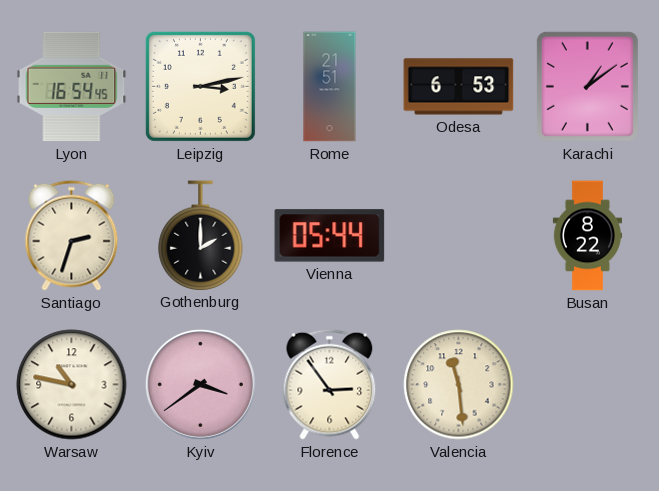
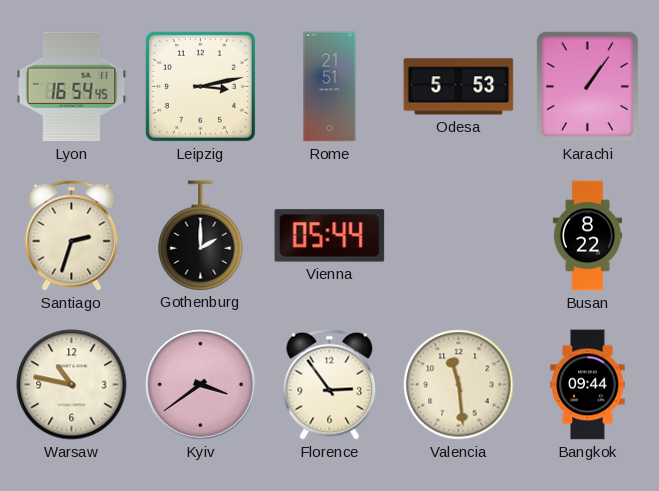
Odesa: 6:53 -> 5:53 (459, 87)
Karachi: 1:09 -> 1:06 (587, 86)
Bangkok: none -> 09:44 (588, 385)
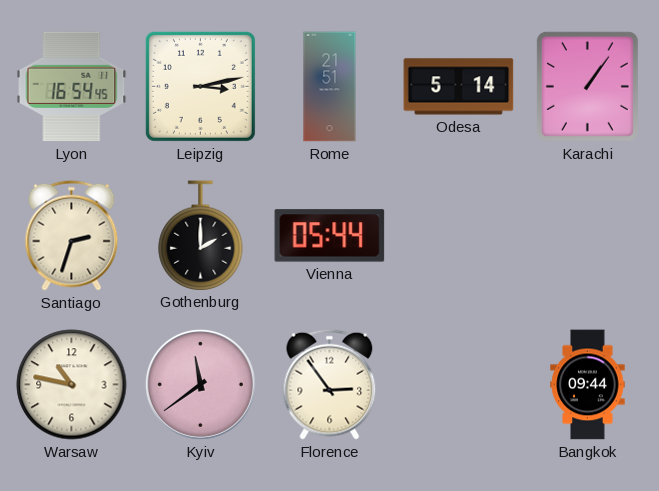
Odesa: 5:53 -> 5:14 (459, 87)
Busan: 8:22 -> none (587, 236)
Kyiv: 3:39 -> 11:39 (200, 384)
Valencia: 11:29 -> none (459, 385)
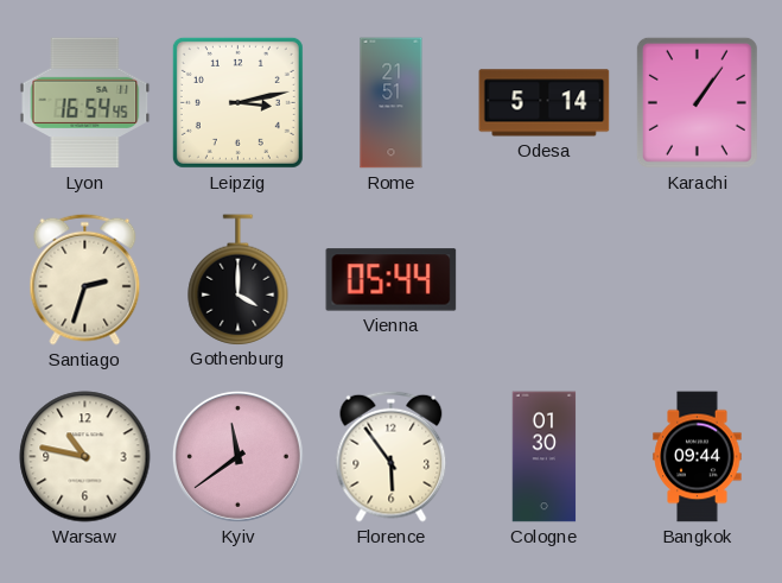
Gothenburg: 2:00 -> 4:00 (239, 279)
Florence: 2:54 -> 5:54 (392, 456)
Cologne: none -> 01:30 (545, 457)
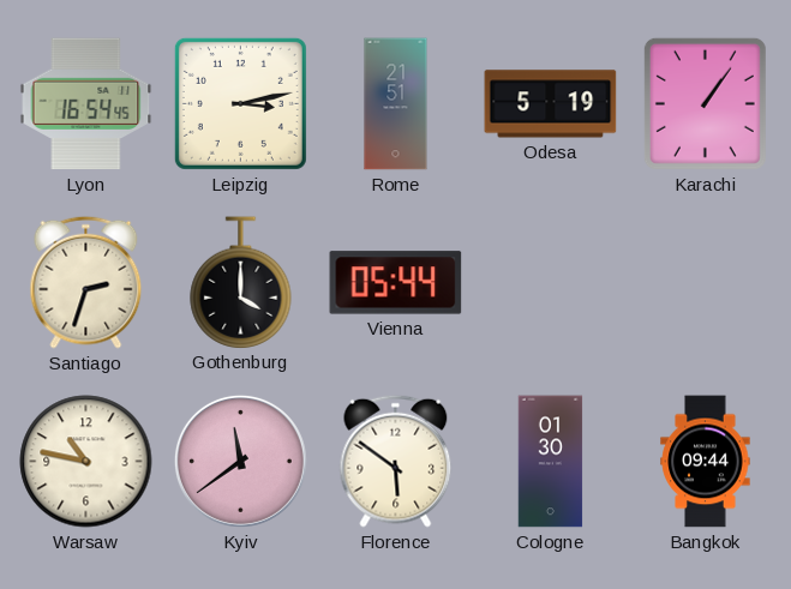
Odesa: 5:14 -> 5:19 (551, 104)
Florence: 5:54 -> 5:51 (396, 461)
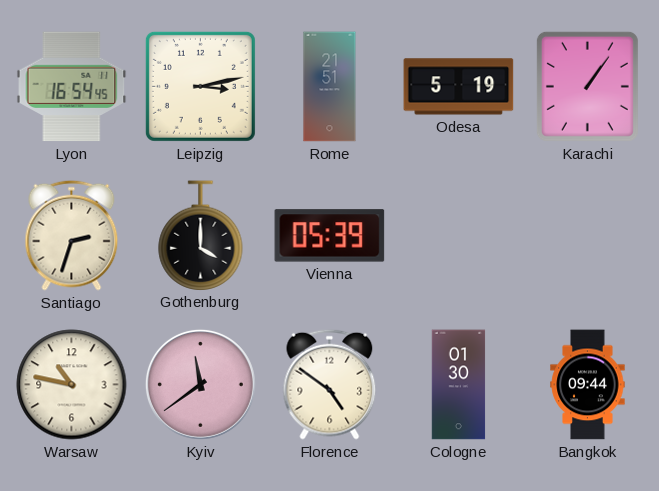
Vienna: 05:44 -> 05:39 (330, 236)
Florence: 5:51 -> 4:51 (330, 384)
